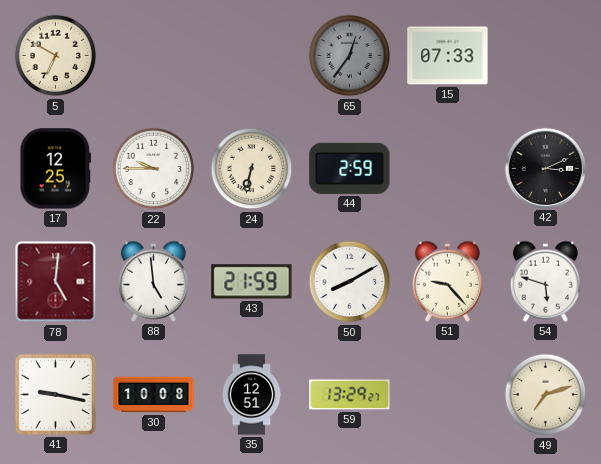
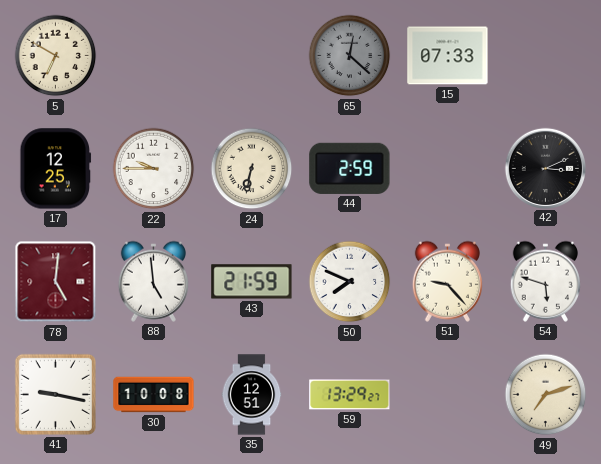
65: 12:36 -> 12:22 (350, 56)
50: 8:10 -> 7:49 (350, 282)
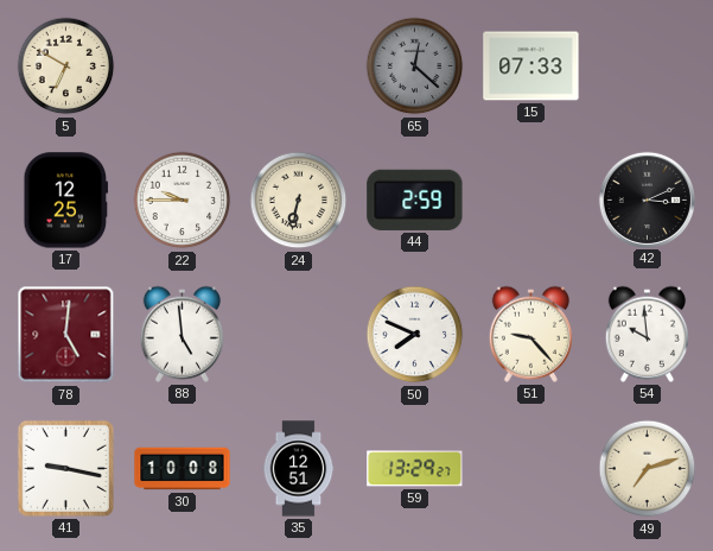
43: 21:59 -> none (252, 282)
54: 5:48 -> 9:59 (647, 334)
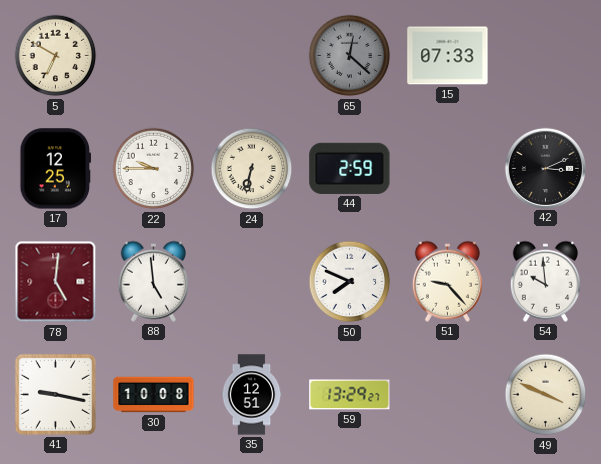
49: 7:12 -> 3:49 (546, 395)
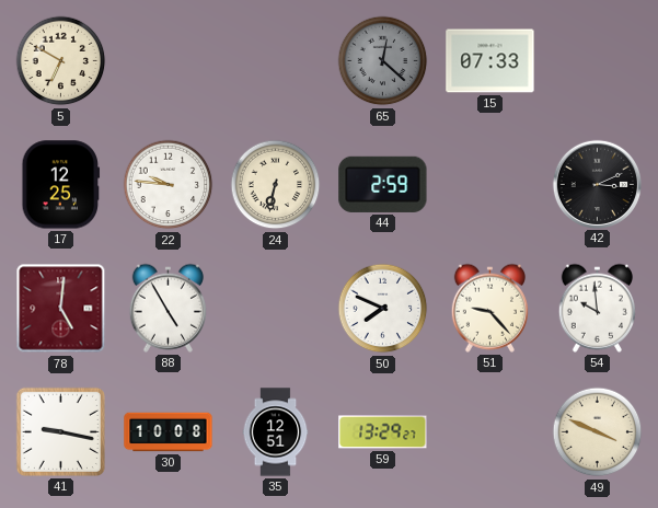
22: 9:45 -> 9:46 (169, 185)
88: 4:59 -> 4:55 (168, 308)
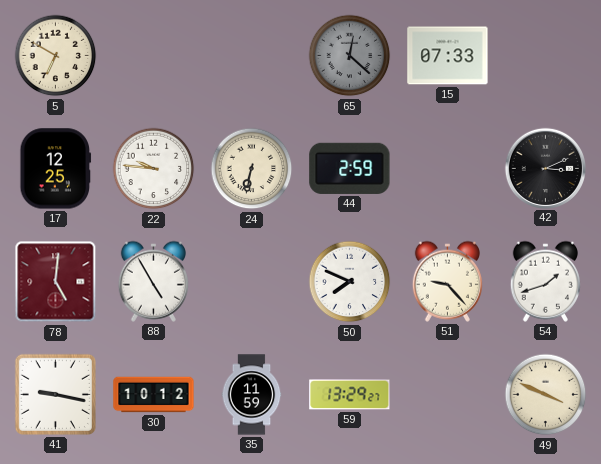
54: 9:59 -> 1:42 (545, 281)
30: 10:08 -> 10:12 (154, 395)
35: 12:51 -> 11:59 (252, 395)
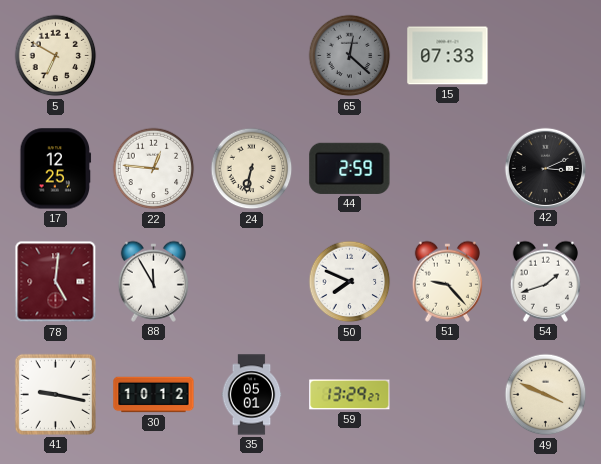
22: 9:46 -> 12:46 (154, 169)
88: 4:55 -> 11:55 (153, 281)
35: 11:59 -> 05:01 (252, 395)
